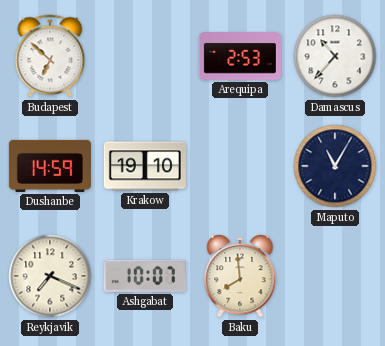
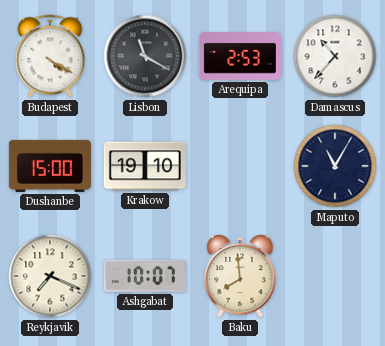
Budapest: 6:52 -> 4:20 (50, 56)
Lisbon: none -> 11:20 (145, 56)
Dushanbe: 14:59 -> 15:00 (50, 166)
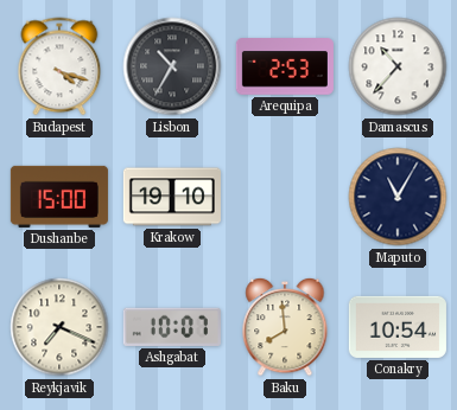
Budapest: 4:20 -> 4:18 (59, 66)
Lisbon: 11:20 -> 10:35 (172, 66)
Conakry: none -> 10:54 (398, 327)
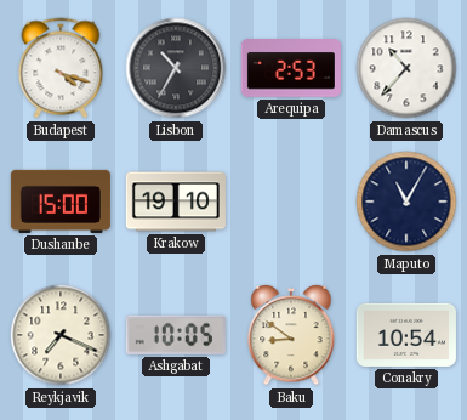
Ashgabat: 10:07 -> 10:05 (176, 335)
Baku: 7:59 -> 8:51 (291, 335)
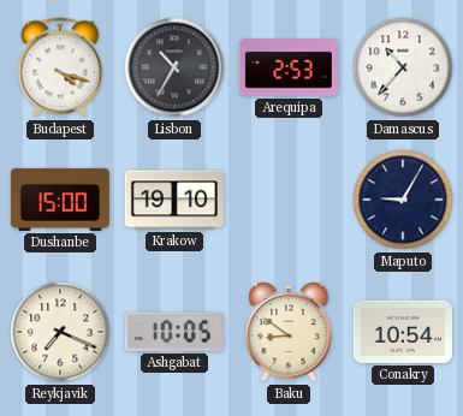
Maputo: 11:05 -> 9:05 (403, 200)
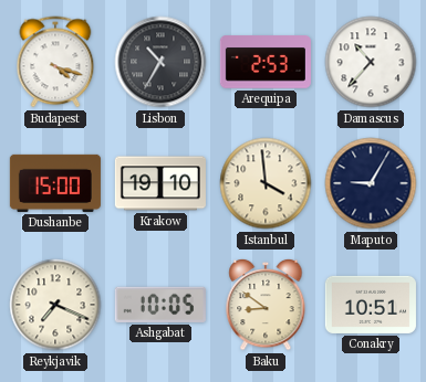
Istanbul: none -> 3:59 (266, 183)
Conakry: 10:54 -> 10:51 (371, 305)
